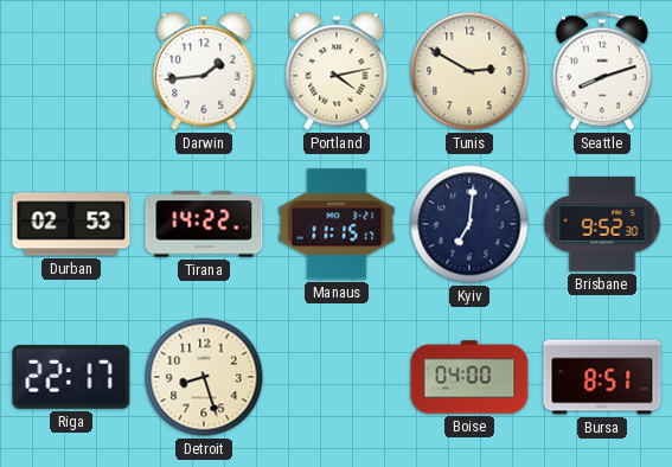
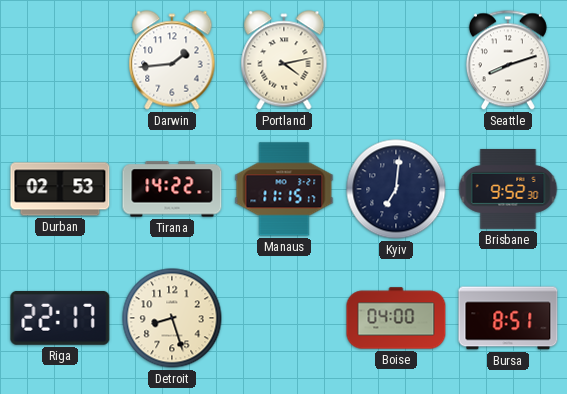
Tunis: 2:50 -> none (469, 71)
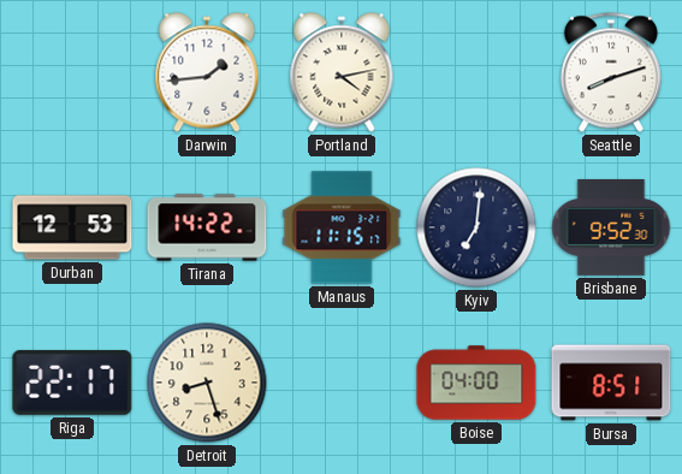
Durban: 02:53 -> 12:53 (72, 227)
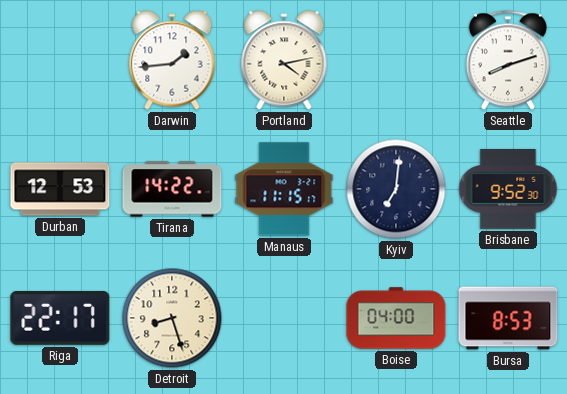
Bursa: 8:51 -> 8:53 (508, 318)
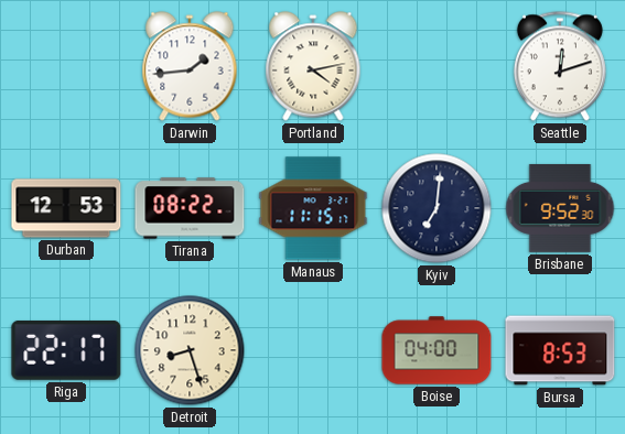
Seattle: 8:12 -> 12:12 (560, 66)
Tirana: 14:22 -> 08:22 (190, 208)
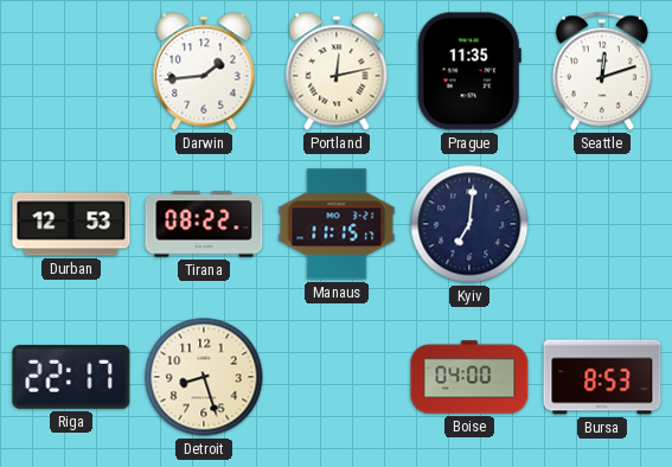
Portland: 4:13 -> 12:13 (337, 71)
Prague: none -> 11:35 (469, 71)
Brisbane: 9:52 -> none (560, 208)
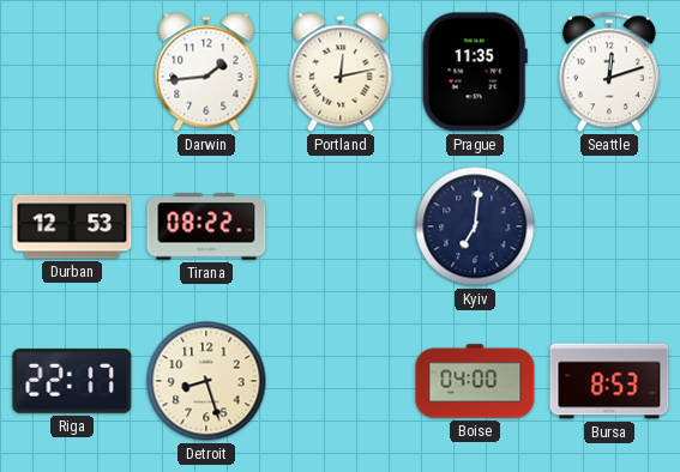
Manaus: 11:15 -> none (337, 224)
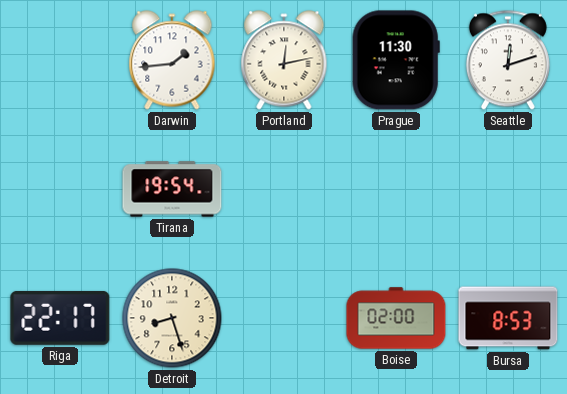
Prague: 11:35 -> 11:30 (396, 60)
Durban: 12:53 -> none (72, 226)
Tirana: 08:22 -> 19:54 (172, 189)
Kyiv: 7:01 -> none (475, 226)
Boise: 04:00 -> 02:00 (396, 318)
